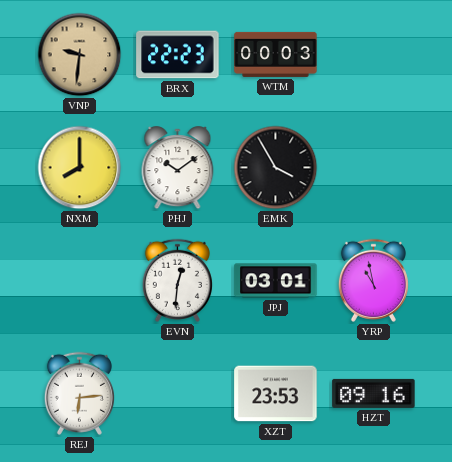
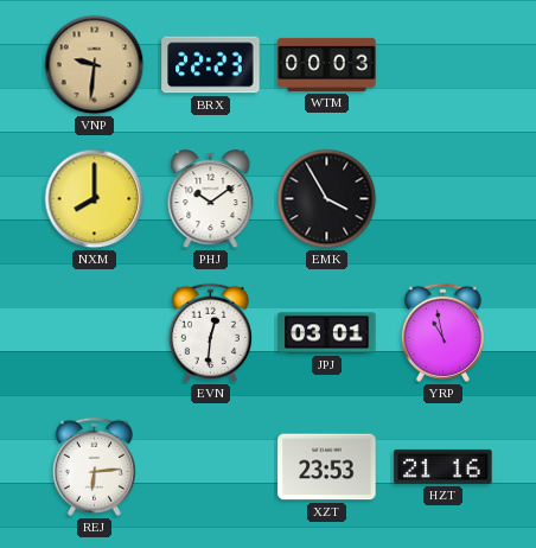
HZT: 09:16 -> 21:16 (444, 466)
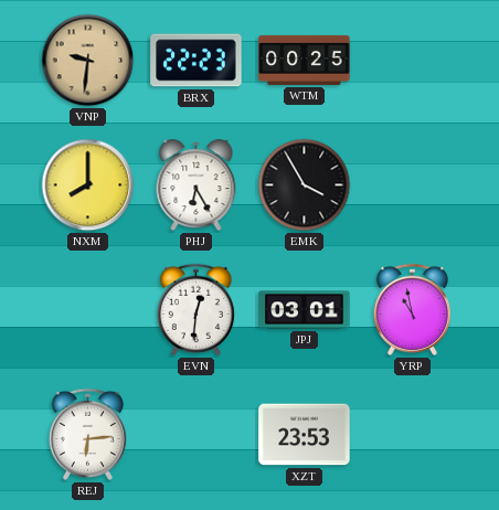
WTM: 00:03 -> 00:25 (305, 60)
PHJ: 10:09 -> 6:25 (197, 185)
HZT: 21:16 -> none (444, 466)
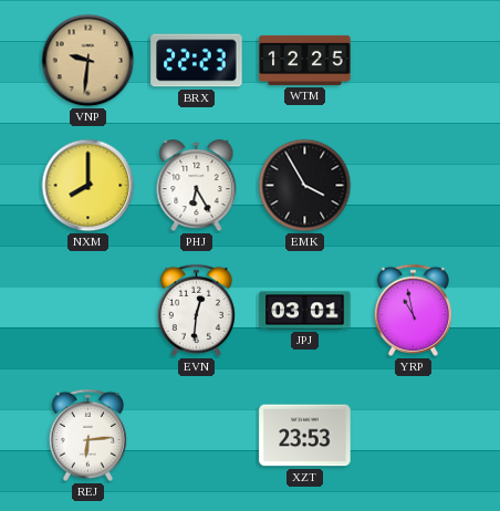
WTM: 00:25 -> 12:25 (305, 60)
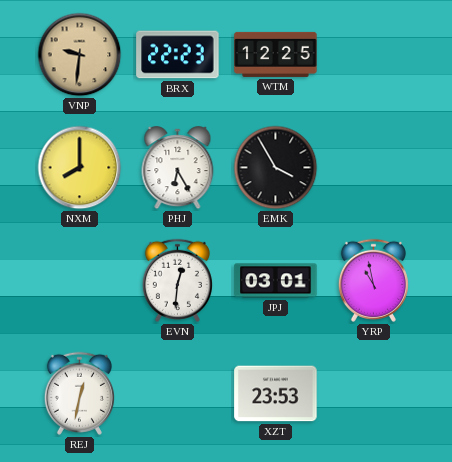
REJ: 6:14 -> 12:32 (79, 393)
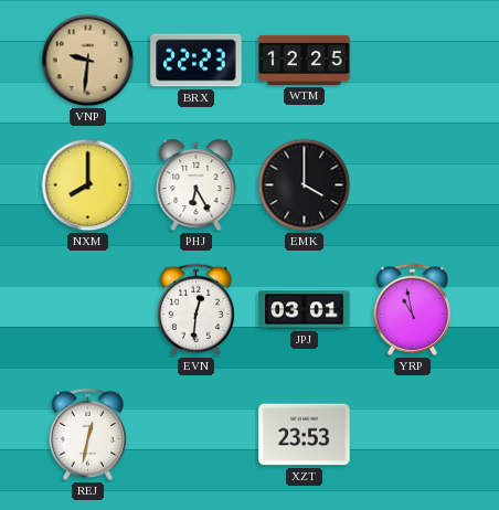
EMK: 3:55 -> 4:00 (305, 185)
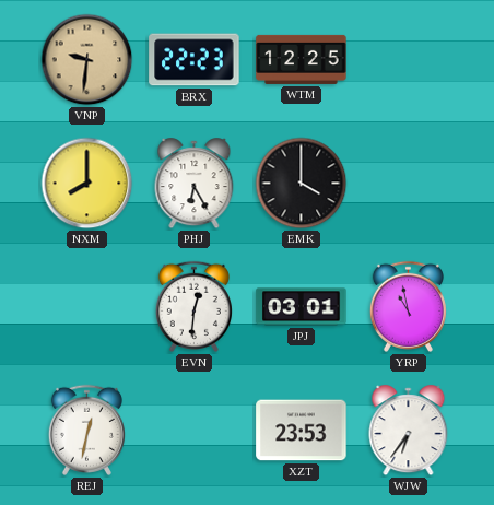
WJW: none -> 6:36 (409, 431)
